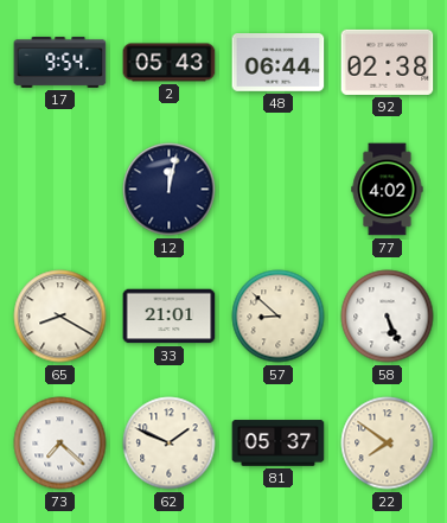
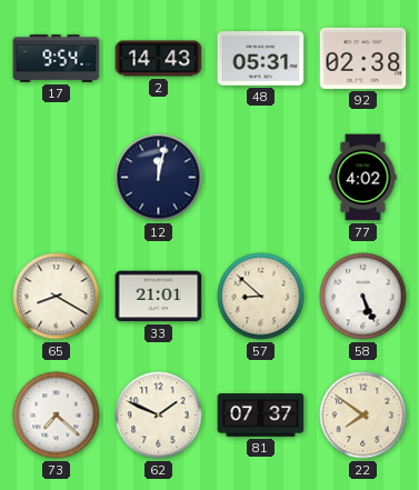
2: 05:43 -> 14:43 (159, 59)
48: 06:44 -> 05:31 (261, 59)
81: 05:37 -> 07:37 (261, 416)
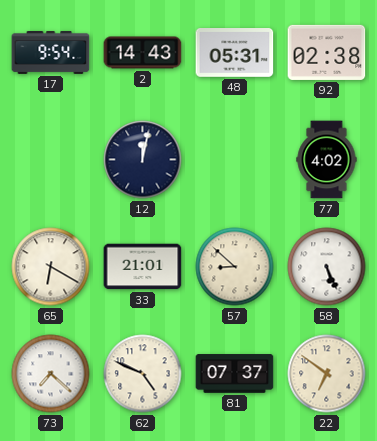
65: 8:20 -> 6:20 (51, 267)
62: 1:49 -> 4:49 (143, 374)
22: 7:51 -> 6:51 (327, 374)
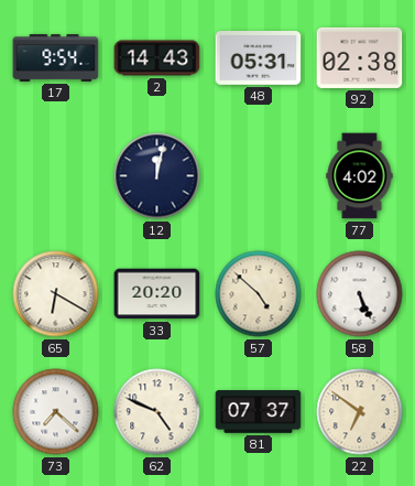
33: 21:01 -> 20:20 (157, 294)
57: 8:52 -> 4:52 (259, 294)
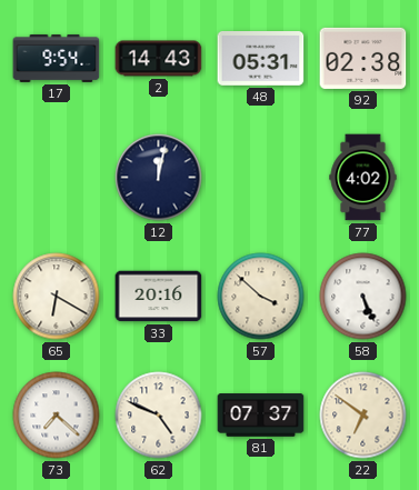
33: 20:20 -> 20:16 (159, 297)
57: 4:52 -> 3:52 (261, 297)
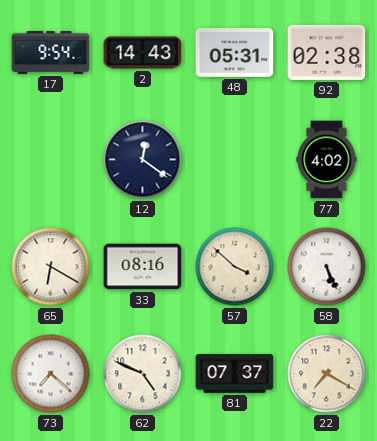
12: 12:02 -> 12:21 (143, 160)
33: 20:16 -> 08:16 (143, 267)
22: 6:51 -> 7:20 (327, 374)
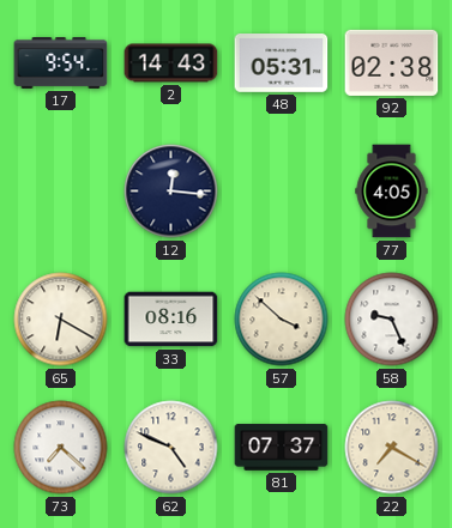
12: 12:21 -> 12:16 (171, 192)
77: 4:02 -> 4:05 (392, 192)
58: 5:26 -> 9:26 (392, 320)
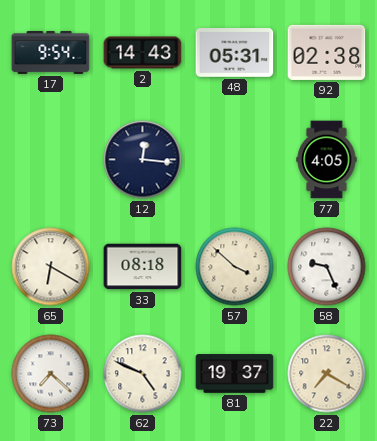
33: 08:16 -> 08:18 (143, 267)
81: 07:37 -> 19:37 (235, 374)
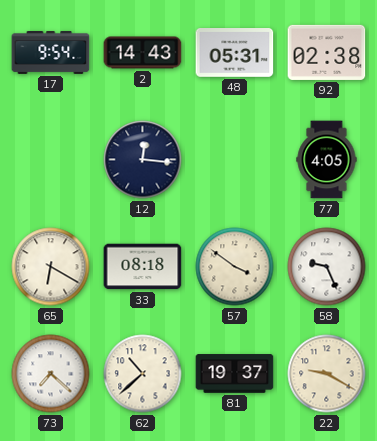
57: 3:52 -> 3:51 (235, 267)
62: 4:49 -> 10:38 (143, 374)
22: 7:20 -> 9:20 (327, 374)
